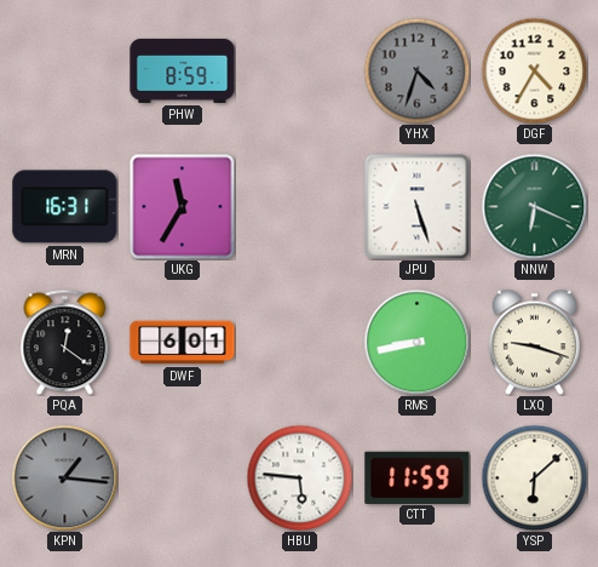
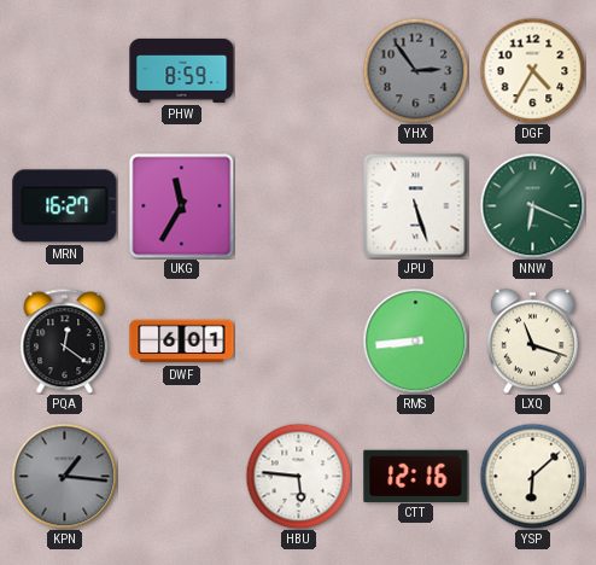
YHX: 4:33 -> 2:54 (415, 70)
MRN: 16:31 -> 16:27 (65, 206)
RMS: 8:43 -> 8:44 (415, 340)
LXQ: 9:18 -> 11:18 (532, 340)
CTT: 11:59 -> 12:16 (416, 476)
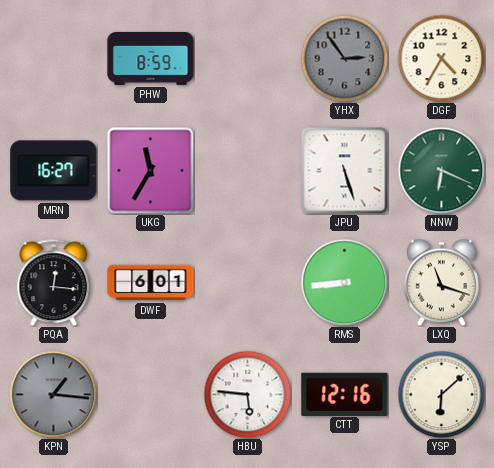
PQA: 12:21 -> 12:16 (54, 282)
